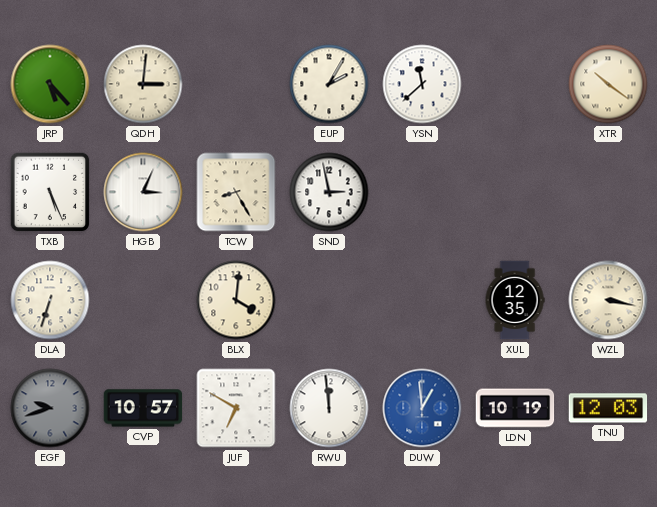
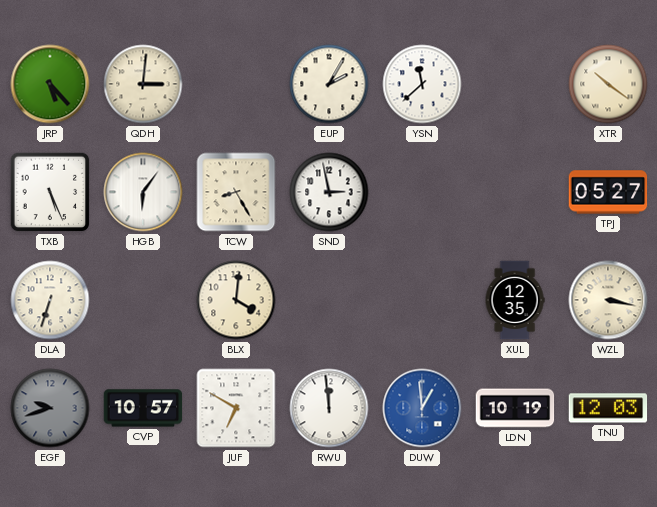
HGB: 3:04 -> 6:06 (143, 192)
TPJ: none -> 05:27 (608, 192)
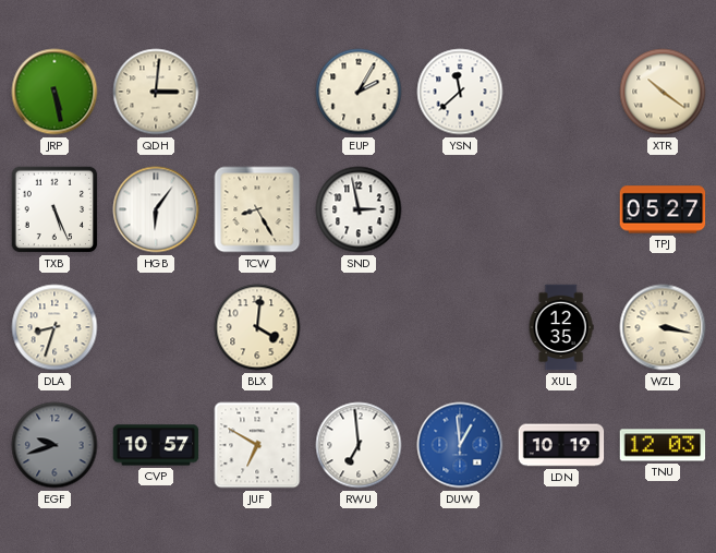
JRP: 5:23 -> 5:28 (54, 92)
DLA: 6:33 -> 8:33 (54, 327)
RWU: 11:59 -> 6:59 (359, 445)
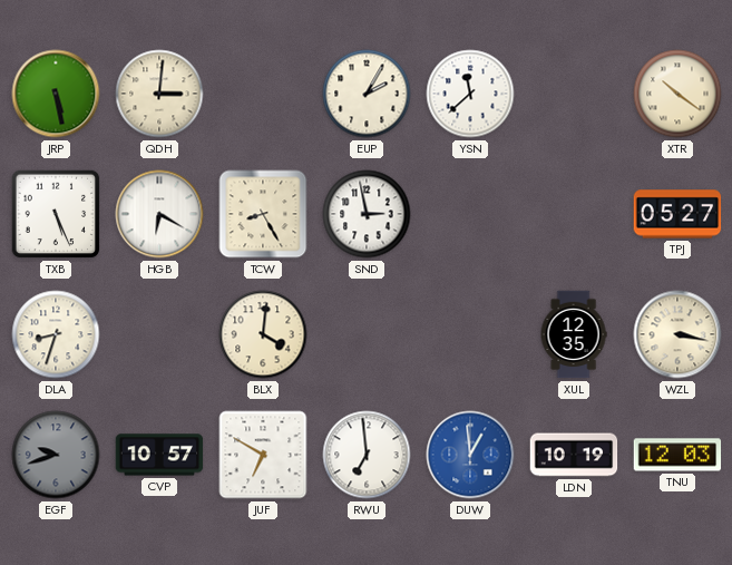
HGB: 6:06 -> 6:20 (159, 214)
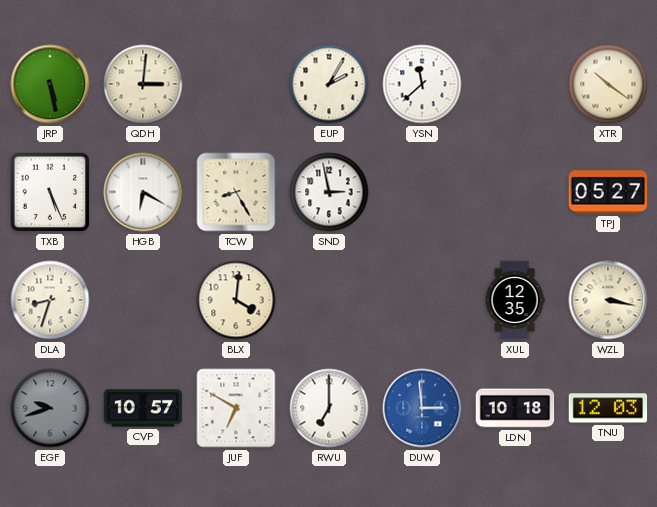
RWU: 6:59 -> 7:00 (329, 408)
DUW: 12:59 -> 2:59 (422, 408)
LDN: 10:19 -> 10:18 (515, 408)
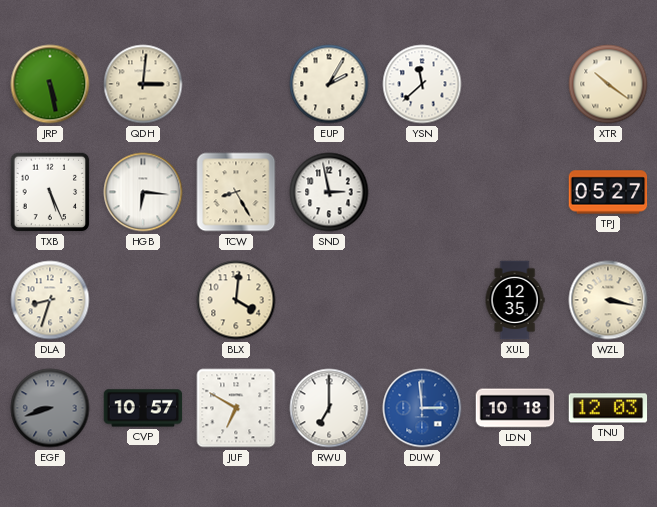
HGB: 6:20 -> 6:16 (143, 192)
EGF: 9:42 -> 8:42 (50, 408)
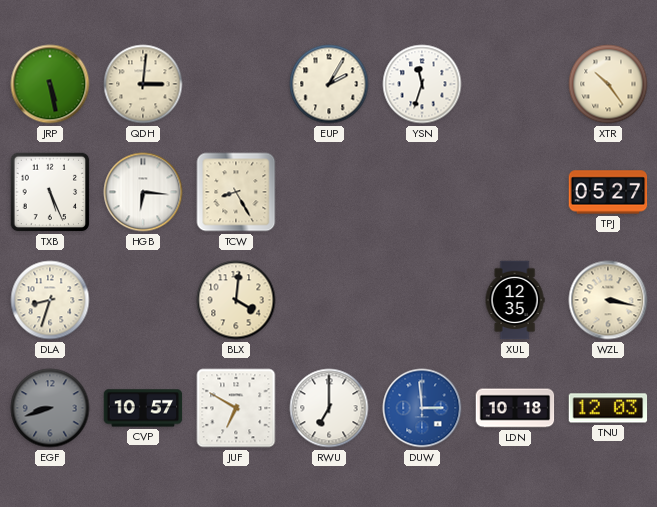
YSN: 11:38 -> 11:33 (422, 84)
XTR: 10:21 -> 10:24 (608, 84)
SND: 2:58 -> none (329, 192)
